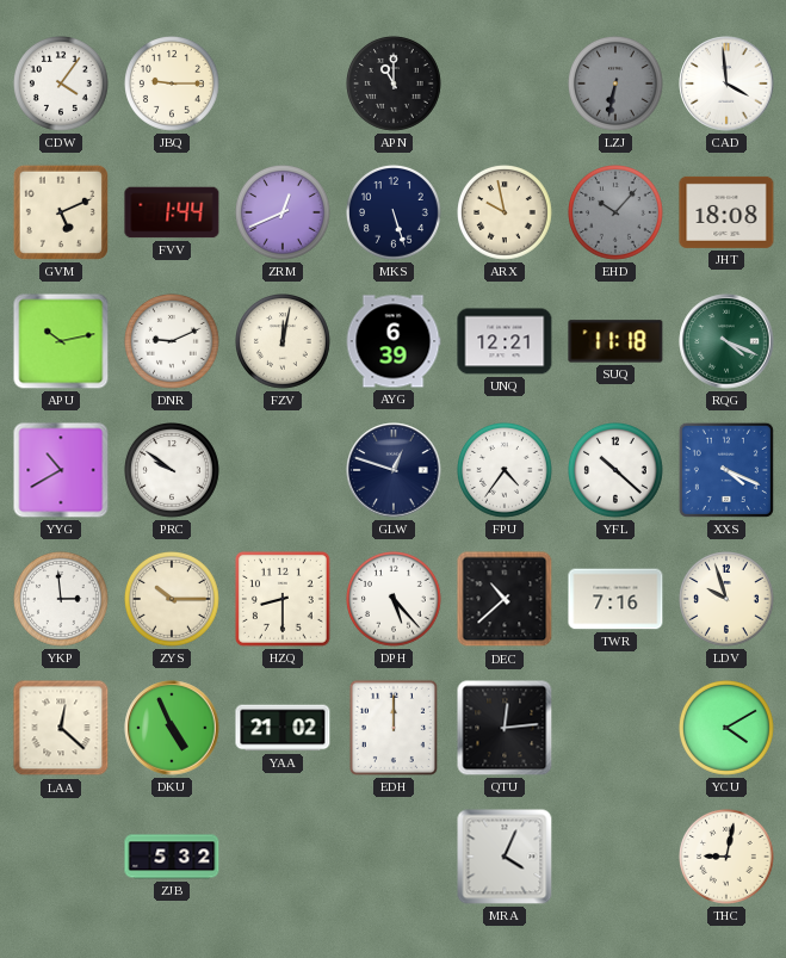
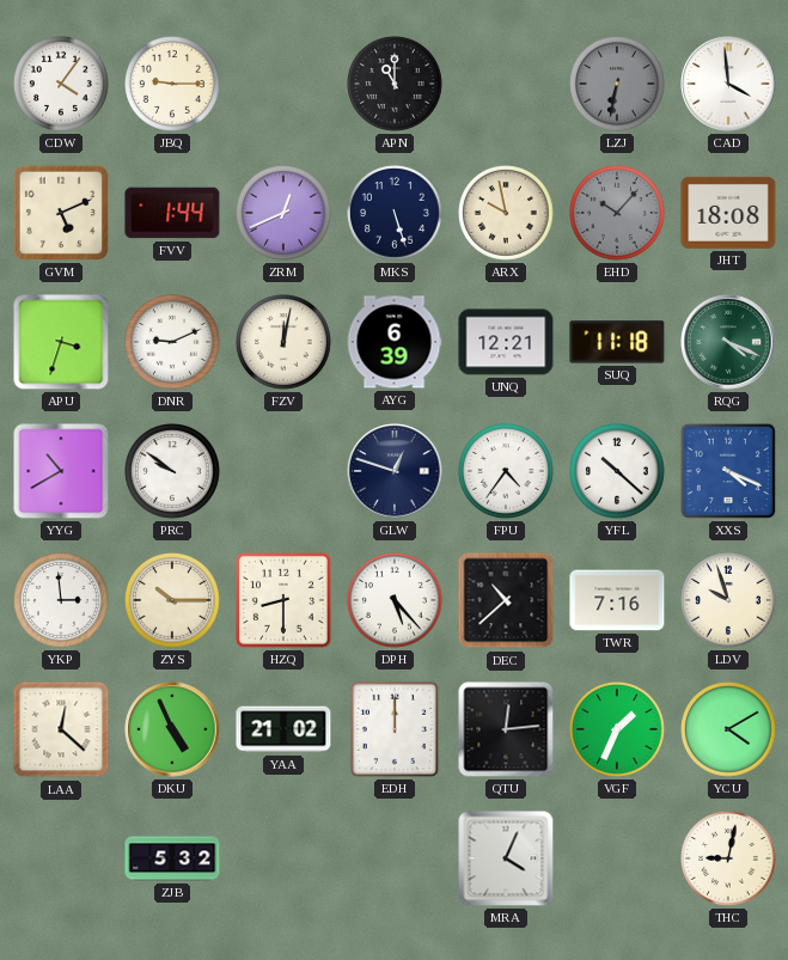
APU: 10:13 -> 3:33 (61, 342)
VGF: none -> 1:34 (618, 730)
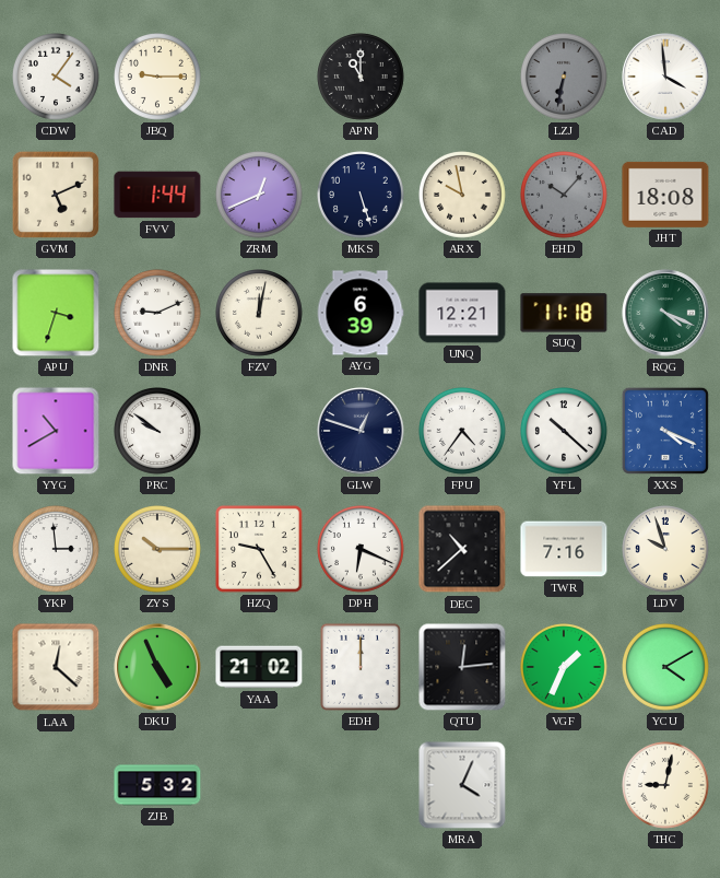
HZQ: 8:30 -> 9:25 (259, 549)
DPH: 5:23 -> 6:19 (362, 550)
